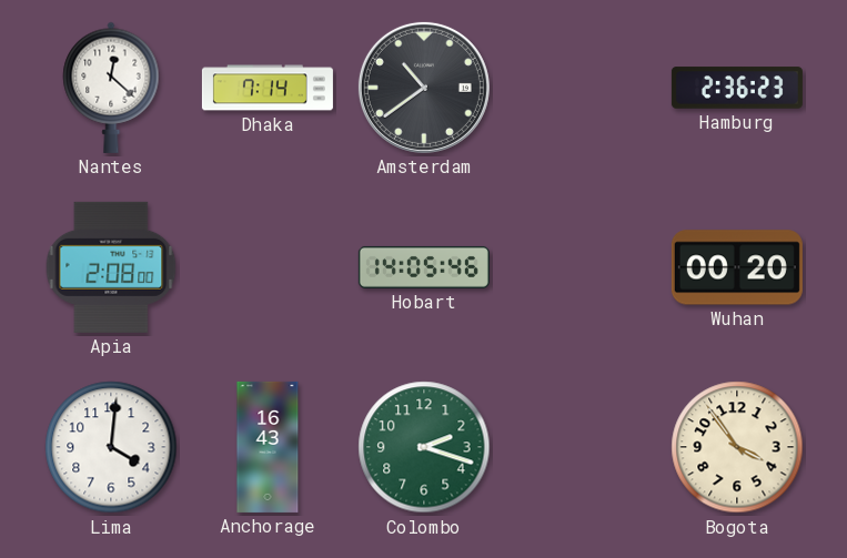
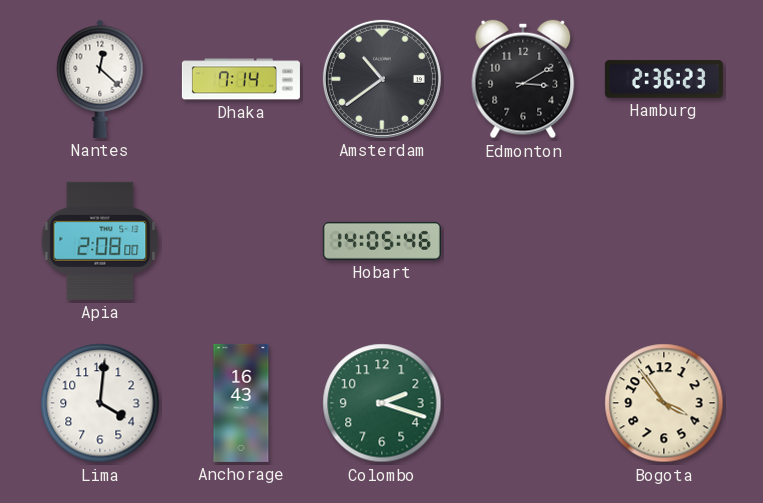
Edmonton: none -> 3:10 (523, 79)
Wuhan: 00:20 -> none (737, 267)
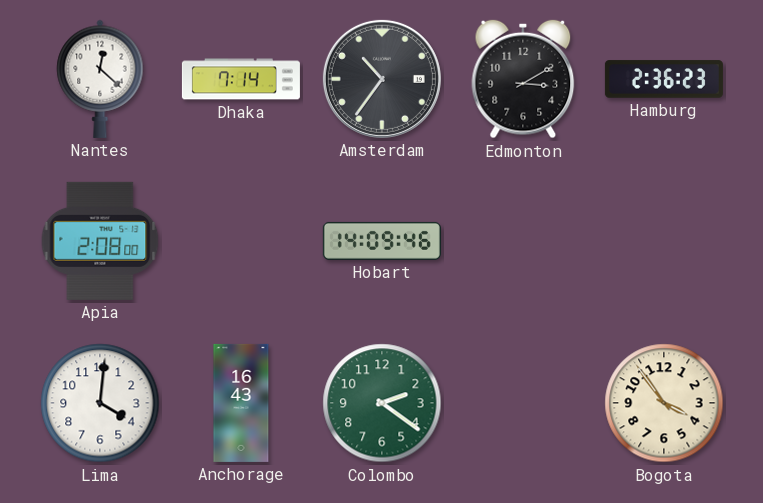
Amsterdam: 10:39 -> 10:36 (382, 79)
Hobart: 14:05 -> 14:09 (382, 241)
Colombo: 2:18 -> 2:21 (382, 403)
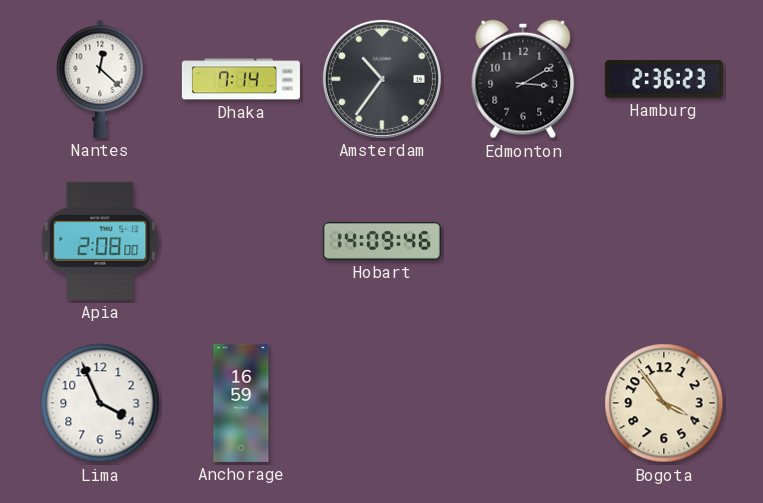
Lima: 4:01 -> 3:56 (100, 403)
Anchorage: 16:43 -> 16:59 (241, 403)
Colombo: 2:21 -> none (382, 403)
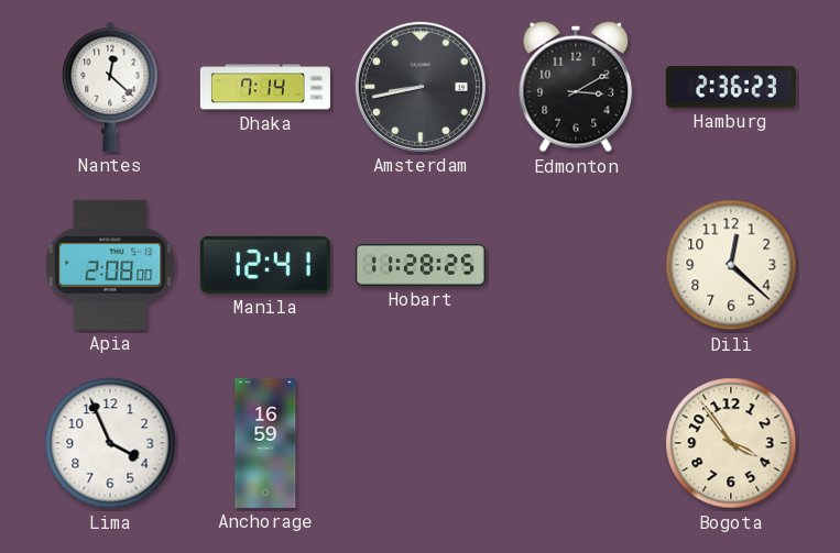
Amsterdam: 10:36 -> 8:43 (421, 87)
Manila: none -> 12:41 (265, 265)
Hobart: 14:09 -> 11:28 (421, 265)
Dili: none -> 12:22 (731, 265)
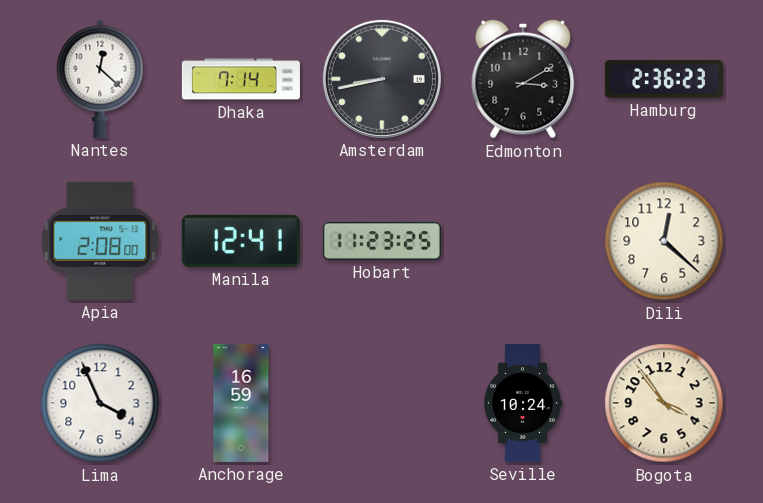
Hobart: 11:28 -> 11:23 (382, 241)
Seville: none -> 10:24 (523, 403)
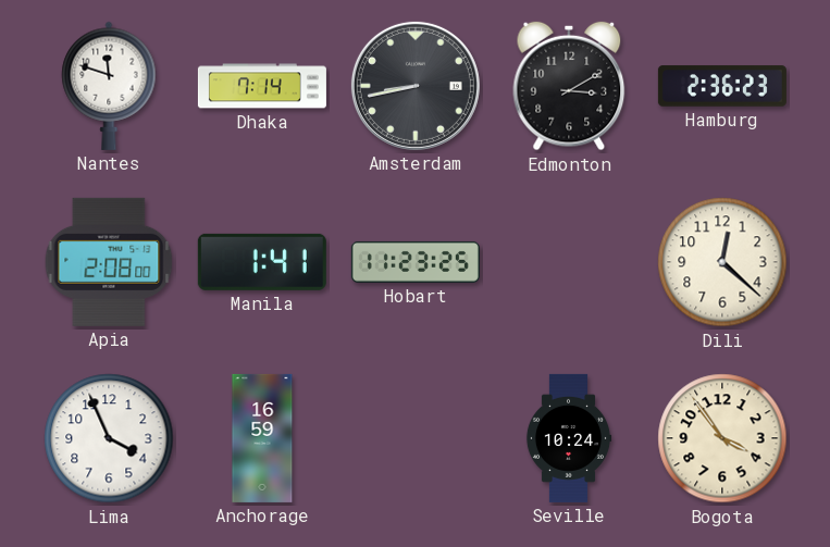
Nantes: 12:22 -> 11:48 (109, 86)
Manila: 12:41 -> 1:41 (262, 262)
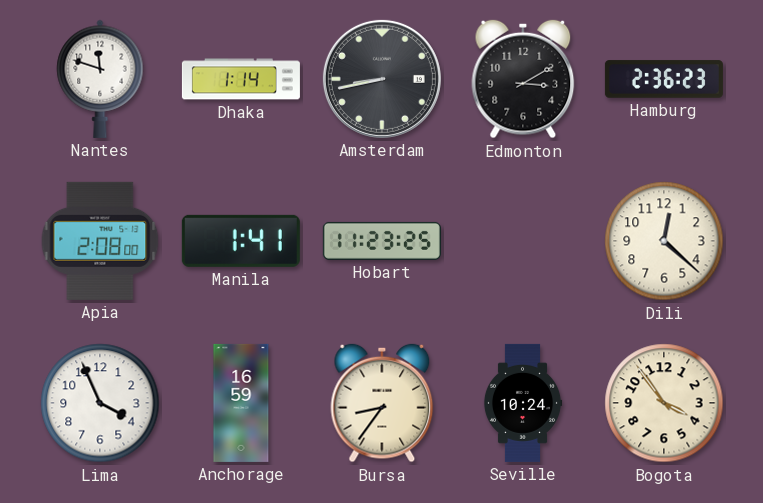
Dhaka: 7:14 -> 1:14 (241, 79)
Bursa: none -> 8:36 (382, 403)
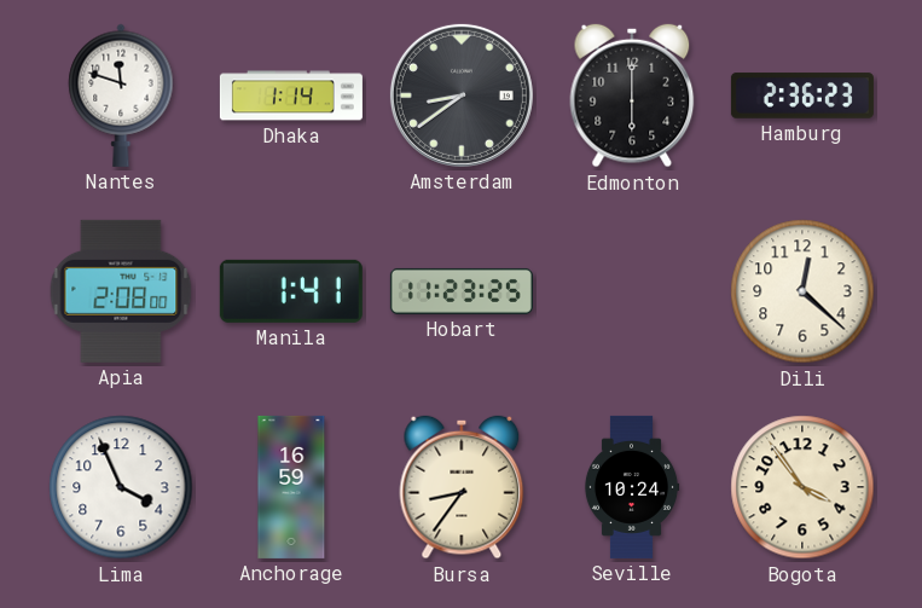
Amsterdam: 8:43 -> 8:39 (462, 95)
Edmonton: 3:10 -> 6:00 (632, 95)
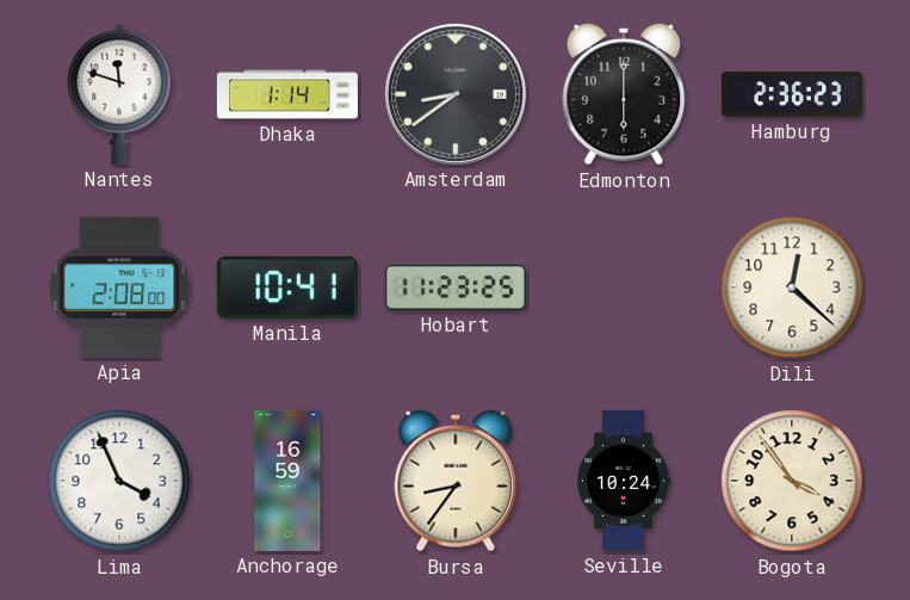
Manila: 1:41 -> 10:41 (287, 287)
